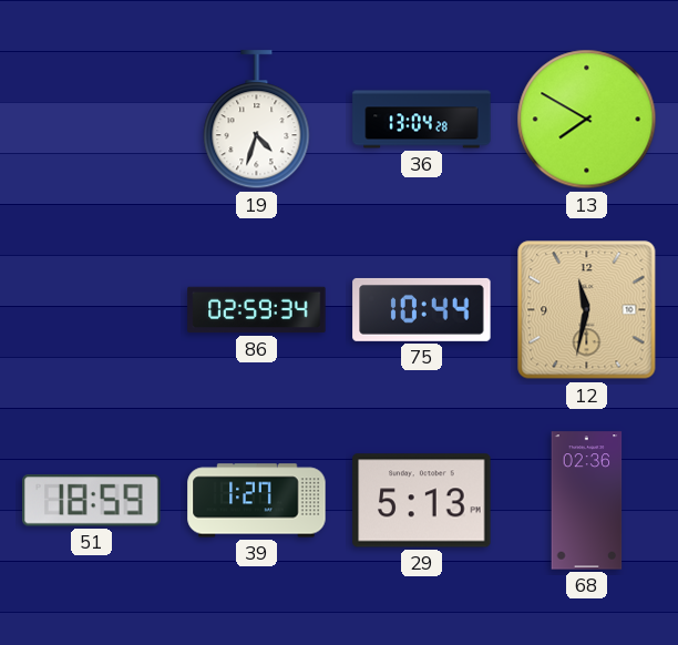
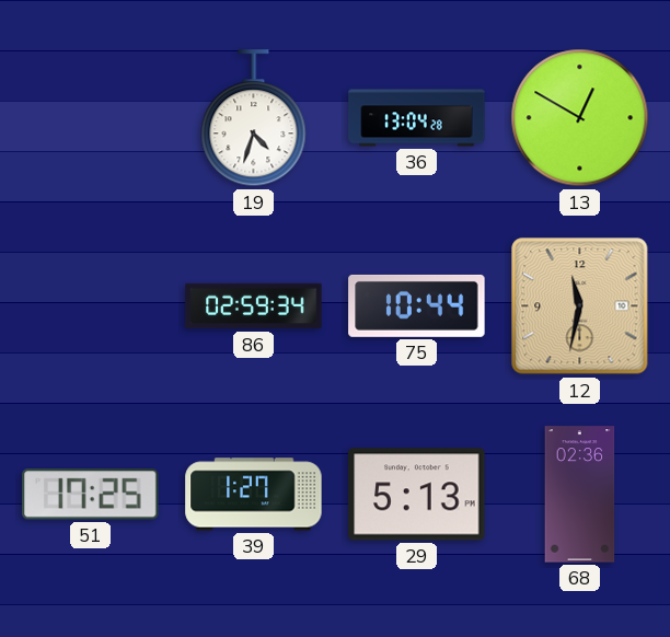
13: 7:50 -> 12:50 (580, 118)
51: 18:59 -> 17:25 (91, 495)
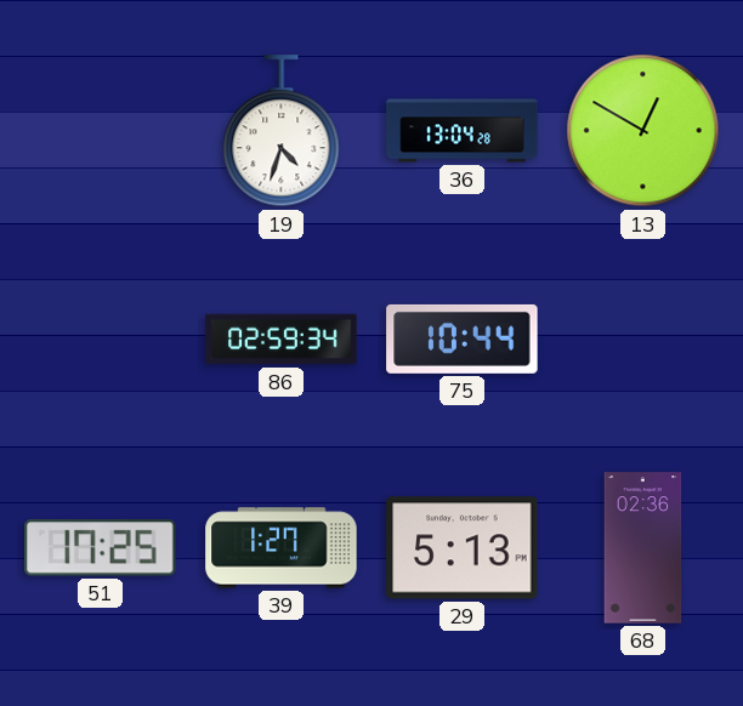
12: 11:32 -> none (580, 306)
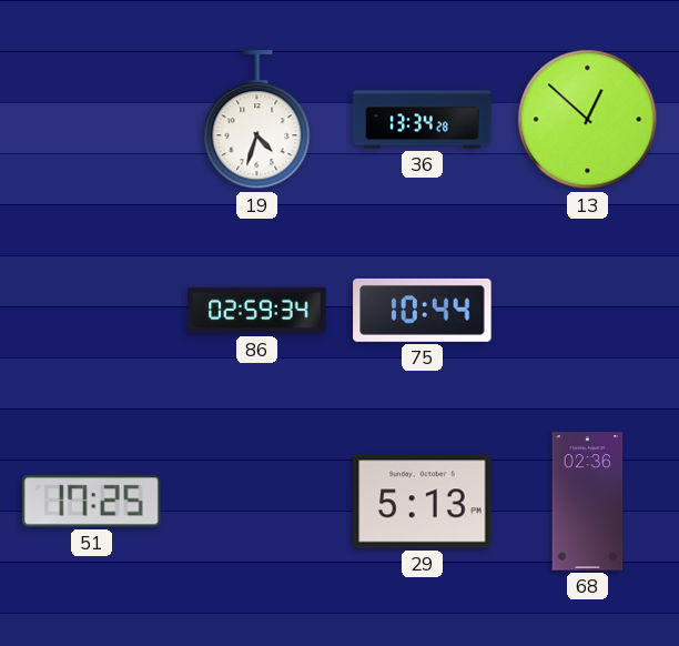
36: 13:04 -> 13:34 (423, 120)
13: 12:50 -> 12:52 (588, 120)
39: 1:27 -> none (282, 548)
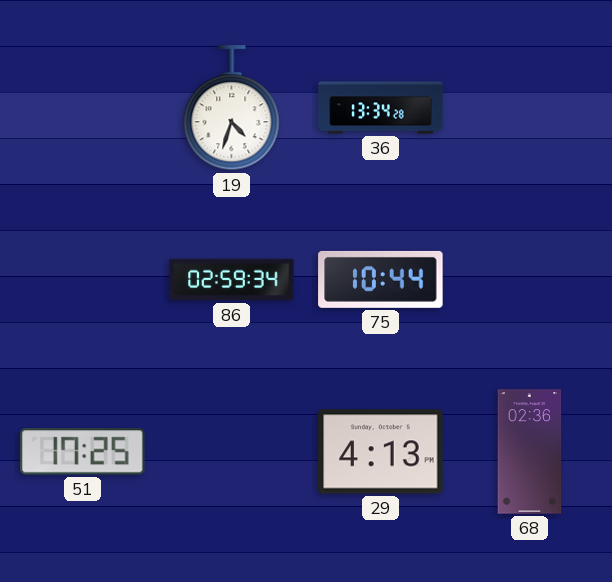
13: 12:52 -> none (588, 120)
29: 5:13 -> 4:13 (381, 452)
